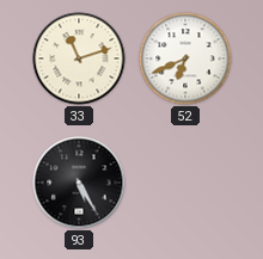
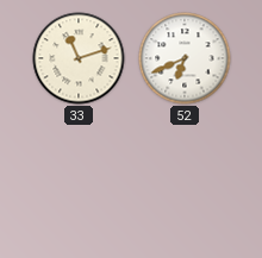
93: 5:25 -> none (79, 183)
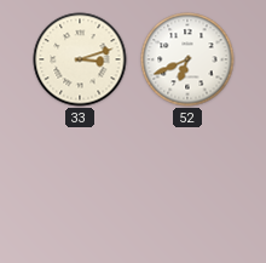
33: 11:12 -> 3:12 (80, 59)
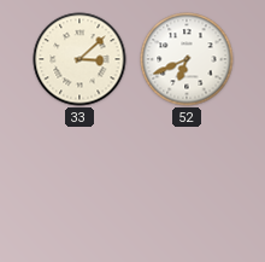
33: 3:12 -> 3:08 (79, 59)
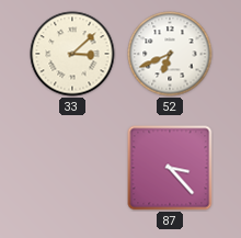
87: none -> 3:23 (170, 168)
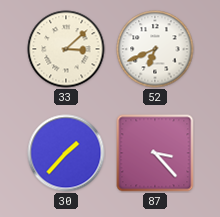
30: none -> 1:37 (66, 153)
